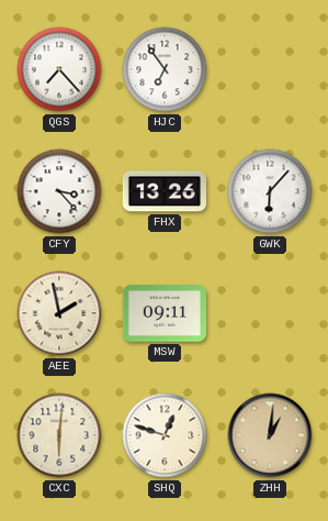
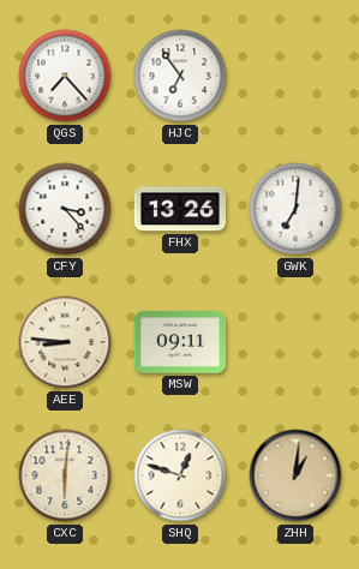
GWK: 6:07 -> 7:01 (295, 209)
AEE: 1:58 -> 8:46 (65, 342)
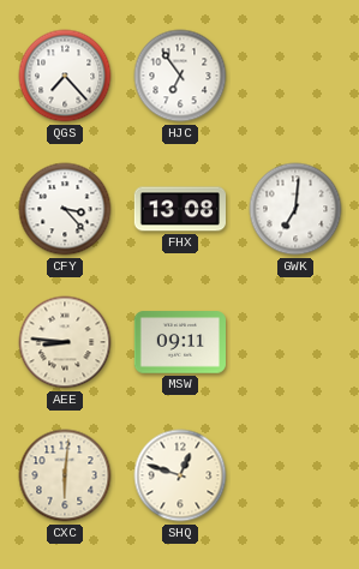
FHX: 13:26 -> 13:08 (179, 209)
ZHH: 1:01 -> none (295, 475)
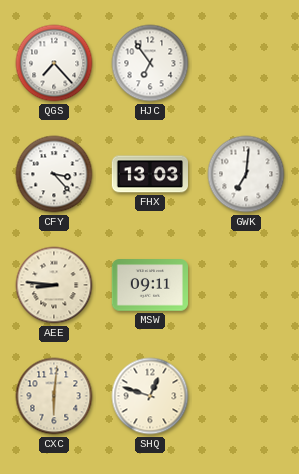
FHX: 13:08 -> 13:03 (149, 174)
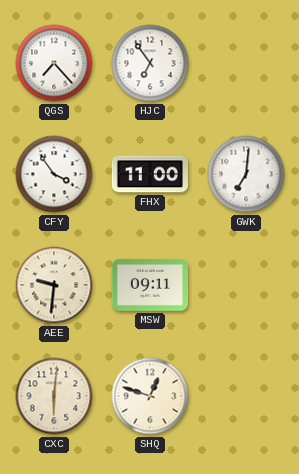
CFY: 3:23 -> 3:54 (54, 174)
FHX: 13:03 -> 11:00 (149, 174)
AEE: 8:46 -> 9:31 (54, 285)
